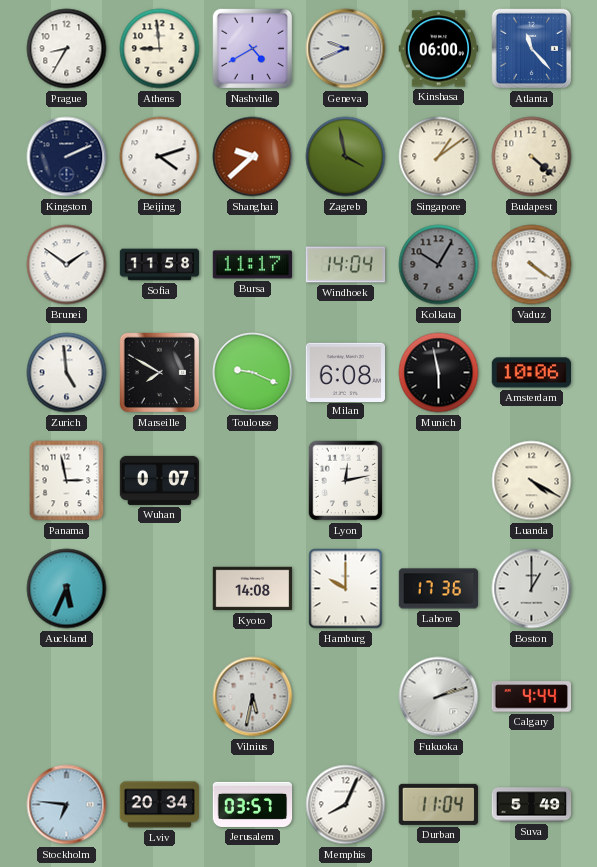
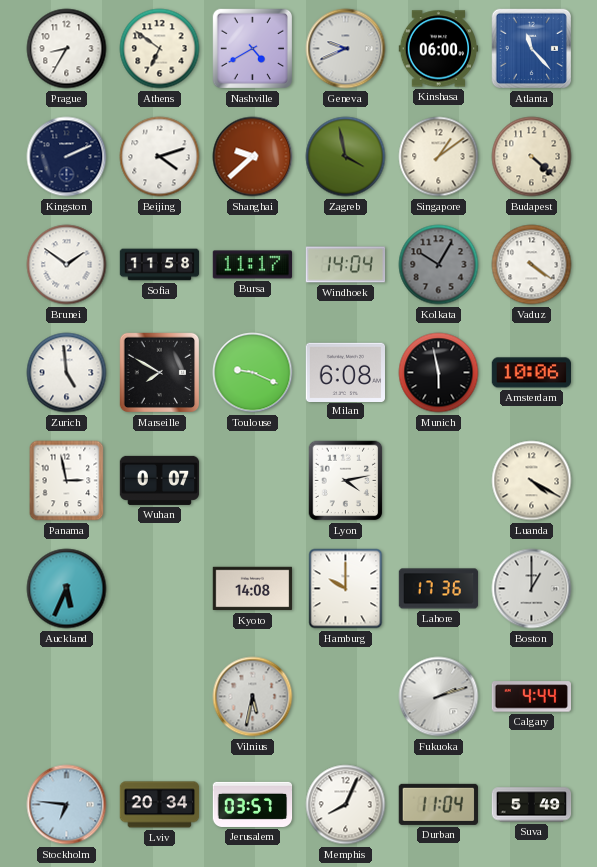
Athens: 8:59 -> 6:51 (160, 49)
Lyon: 12:13 -> 4:13 (346, 481)
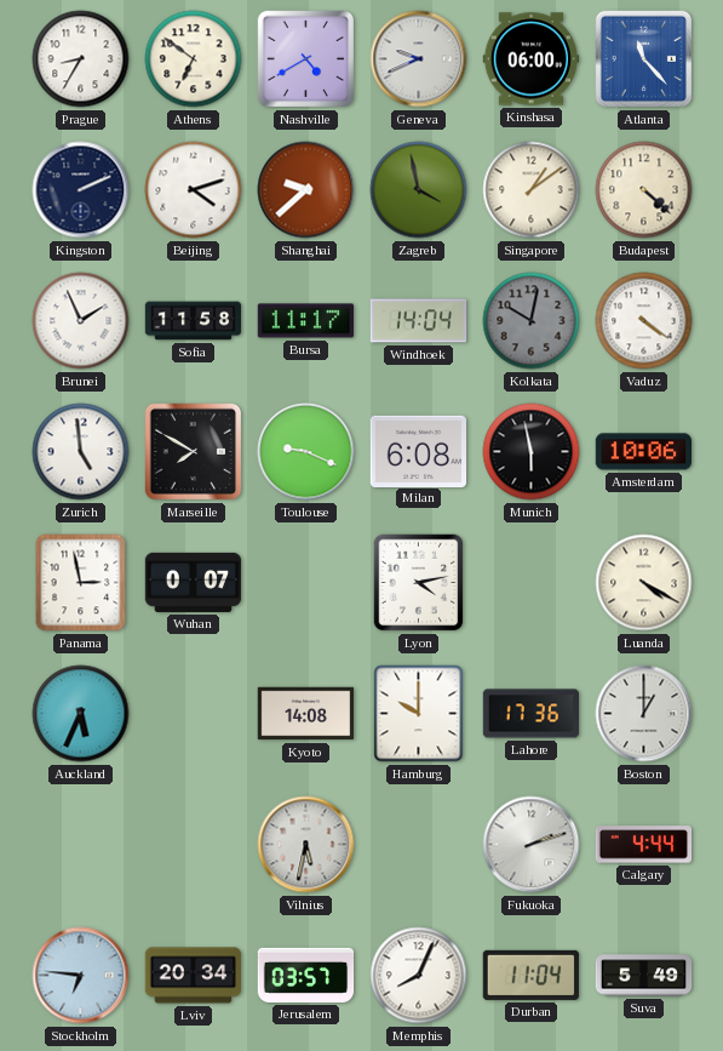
Brunei: 1:51 -> 1:56 (81, 321)
Kolkata: 10:05 -> 10:02 (532, 321)
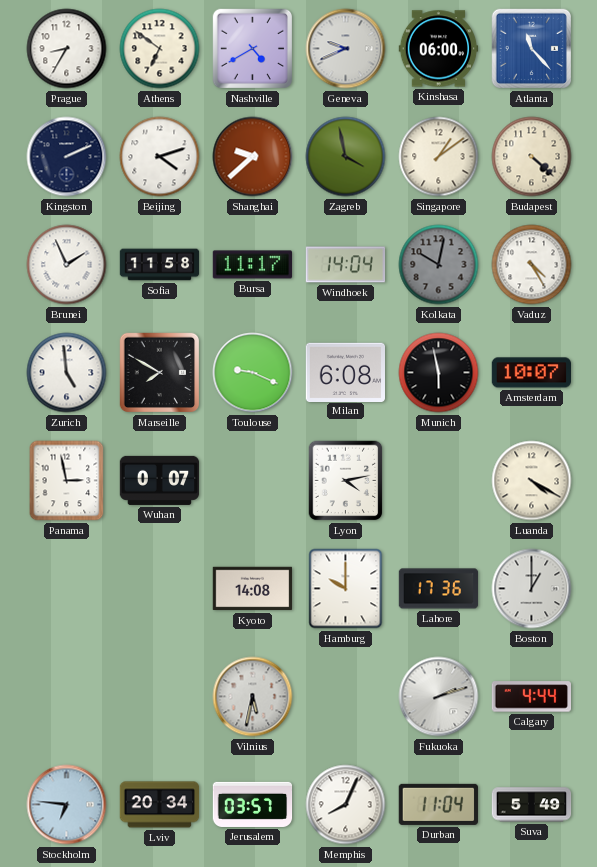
Vaduz: 4:21 -> 4:25 (532, 265)
Amsterdam: 10:06 -> 10:07 (531, 373)
Auckland: 5:34 -> none (81, 714)
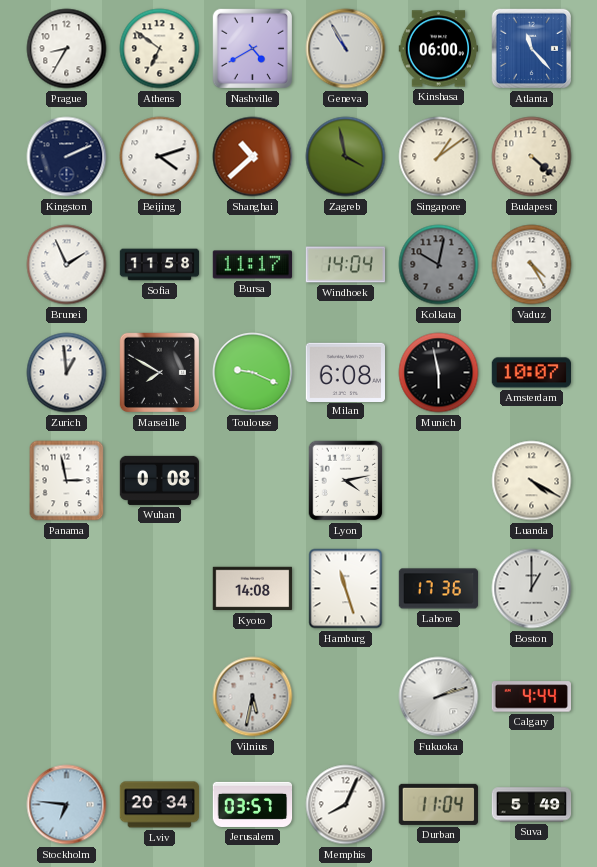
Geneva: 9:41 -> 10:55 (346, 49)
Shanghai: 9:38 -> 10:38 (253, 157)
Zurich: 4:59 -> 12:59 (67, 373)
Wuhan: 0:07 -> 0:08 (160, 480)
Hamburg: 10:00 -> 11:27 (346, 589)
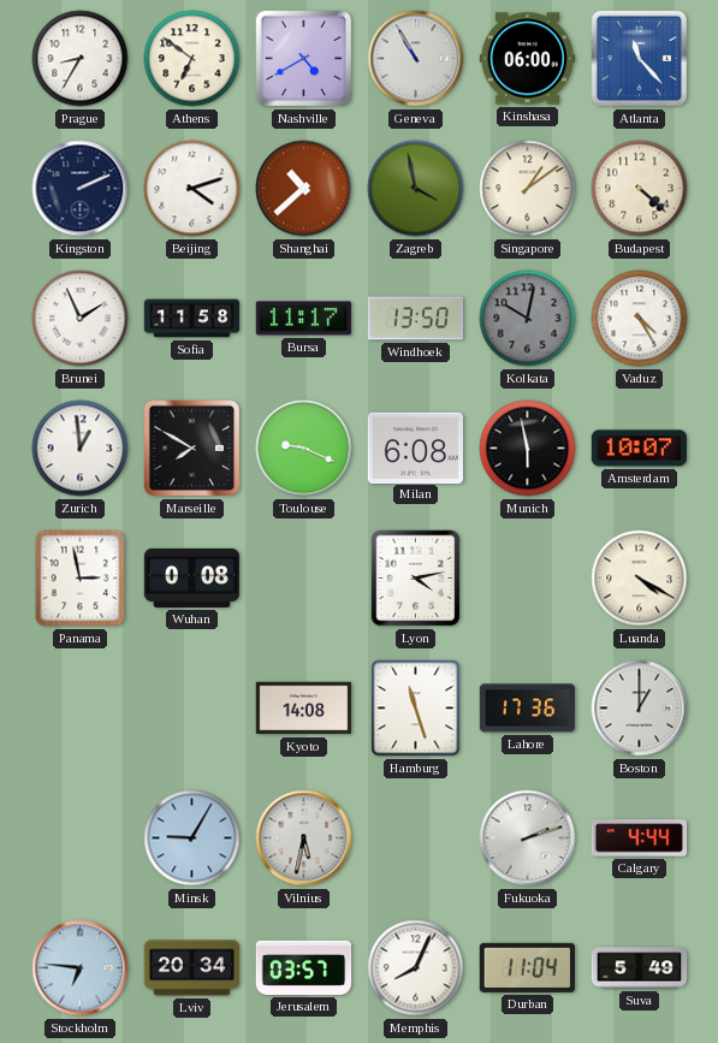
Windhoek: 14:04 -> 13:50 (416, 319)
Minsk: none -> 9:05 (192, 838)
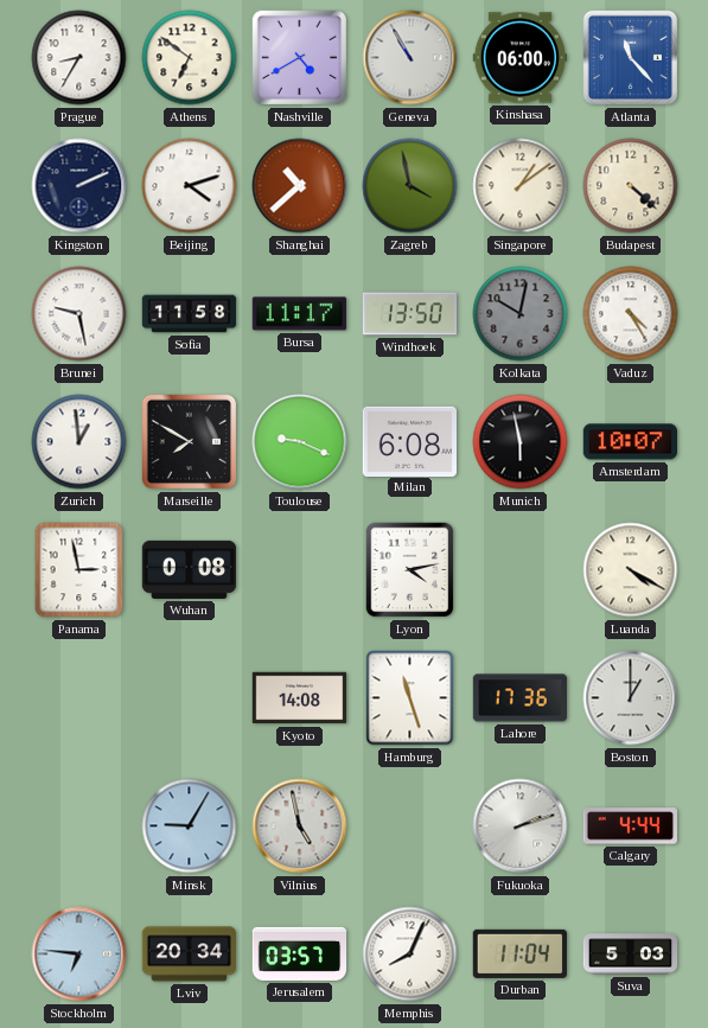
Brunei: 1:56 -> 9:28 (79, 314)
Vilnius: 5:32 -> 4:58 (300, 826)
Suva: 5:49 -> 5:03 (631, 954)
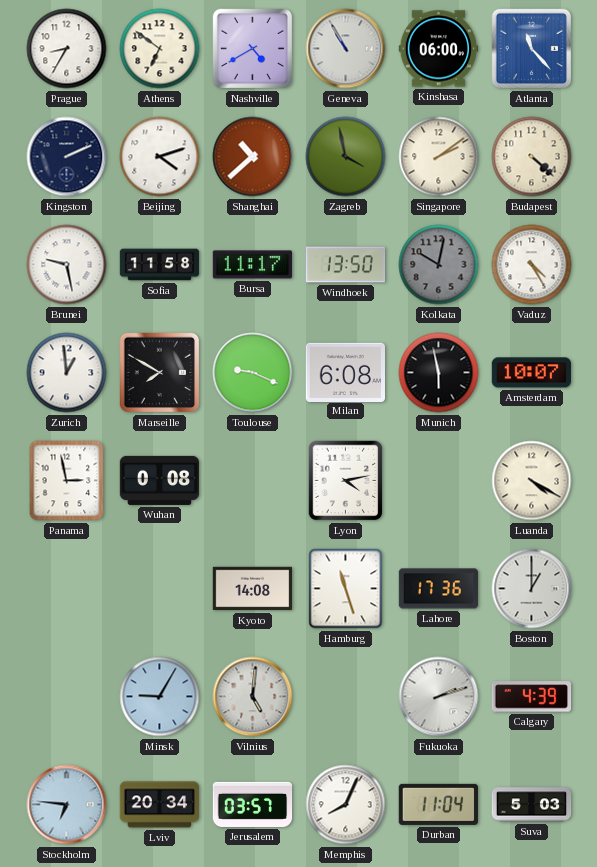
Singapore: 1:09 -> 2:09 (439, 157)
Vilnius: 4:58 -> 5:01 (253, 697)
Calgary: 4:44 -> 4:39 (531, 697)
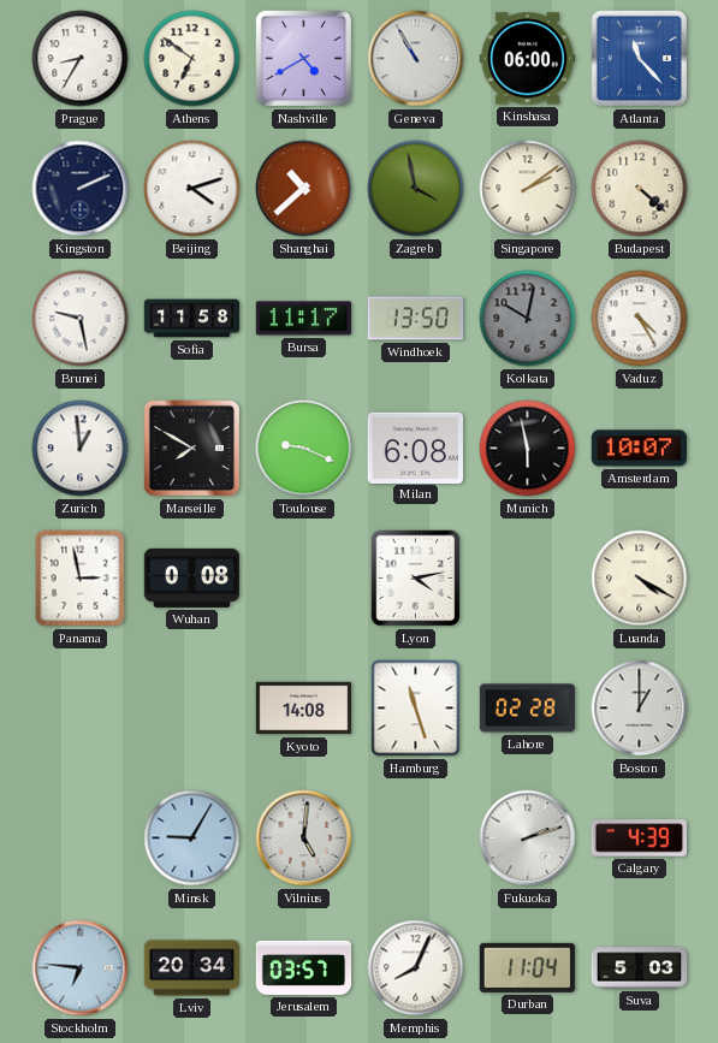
Lahore: 17:36 -> 02:28 (528, 709)
